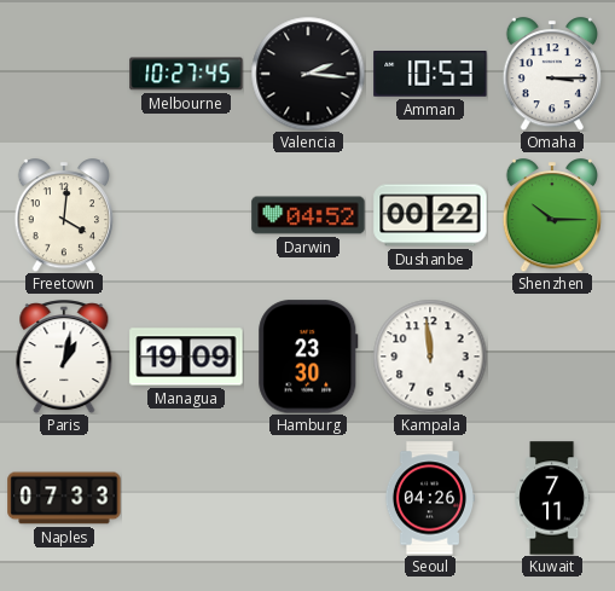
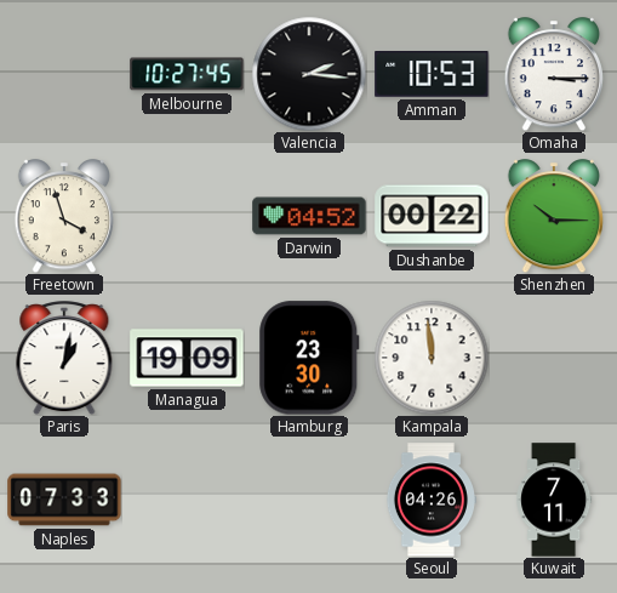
Freetown: 4:01 -> 3:57 (64, 216)
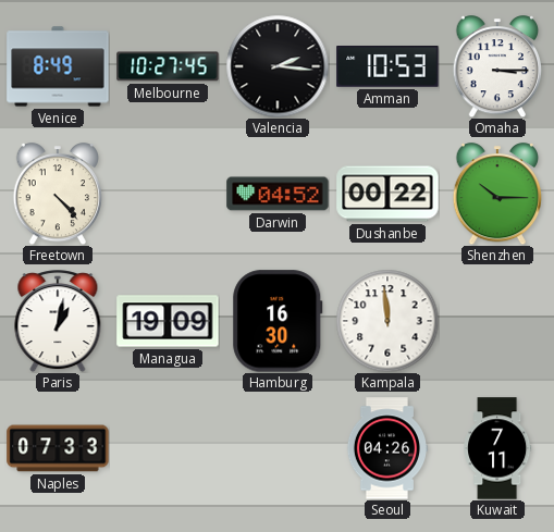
Venice: none -> 8:49 (58, 66)
Freetown: 3:57 -> 4:23 (58, 194)
Hamburg: 23:30 -> 16:30 (278, 321)
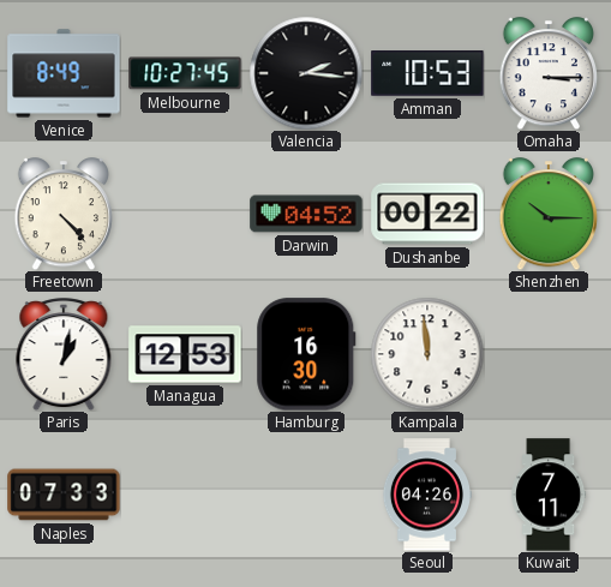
Managua: 19:09 -> 12:53 (185, 354)
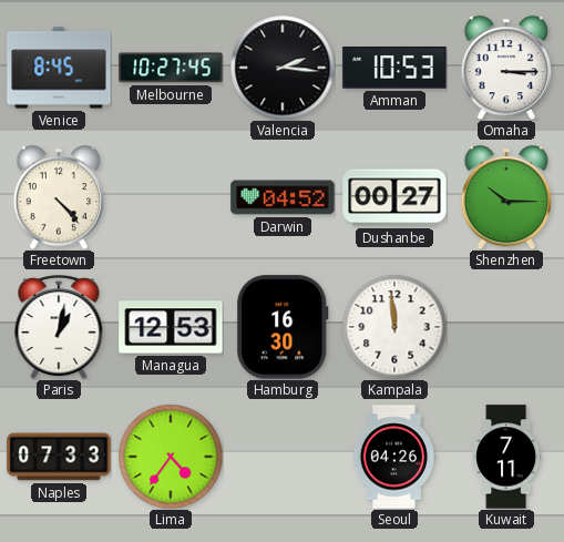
Venice: 8:49 -> 8:45 (59, 68)
Dushanbe: 00:22 -> 00:27 (394, 197)
Lima: none -> 4:36 (171, 457)
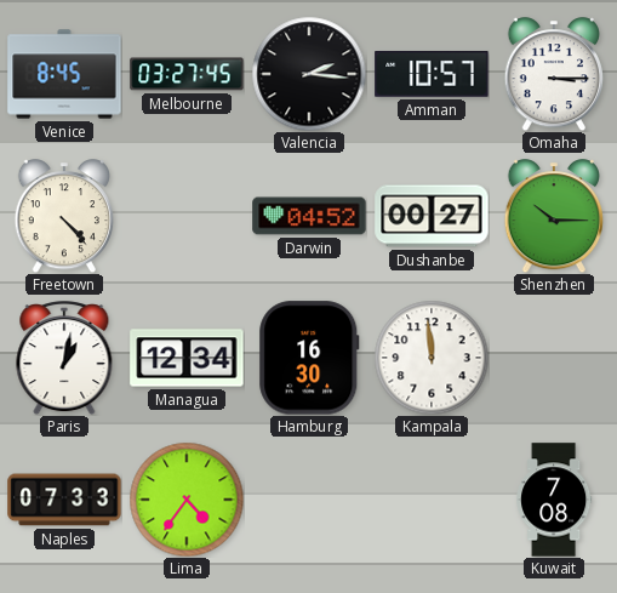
Melbourne: 10:27 -> 03:27 (187, 74)
Amman: 10:53 -> 10:57 (432, 74)
Managua: 12:53 -> 12:34 (187, 358)
Seoul: 04:26 -> none (393, 457)
Kuwait: 7:11 -> 7:08 (554, 500)
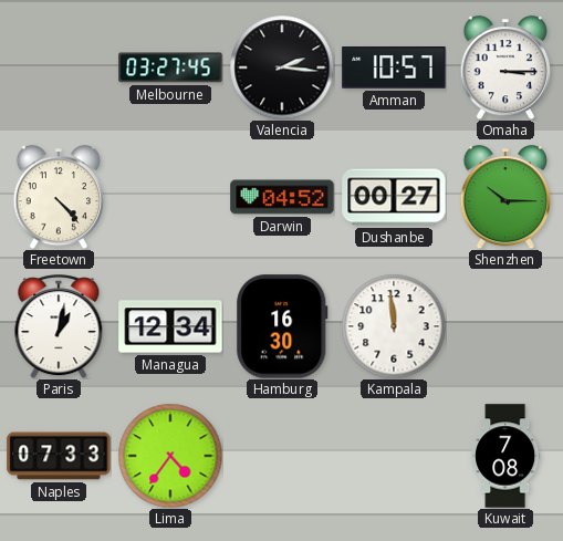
Venice: 8:45 -> none (64, 74)
